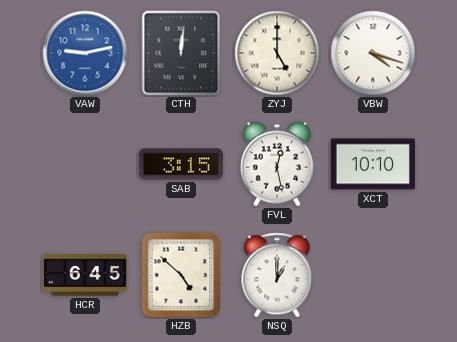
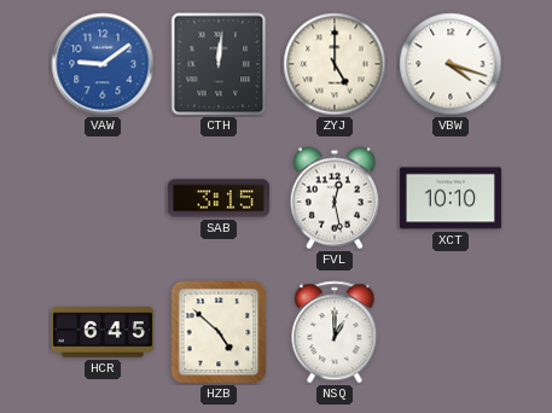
VAW: 9:13 -> 9:09 (103, 64)
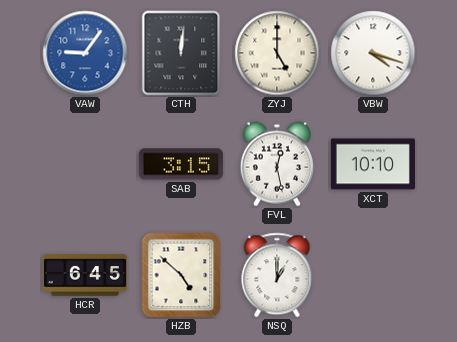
VAW: 9:09 -> 9:06 (85, 53)
